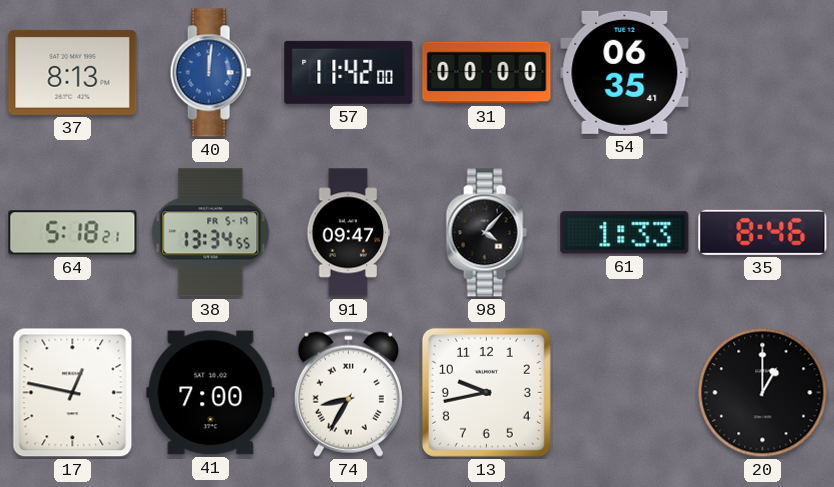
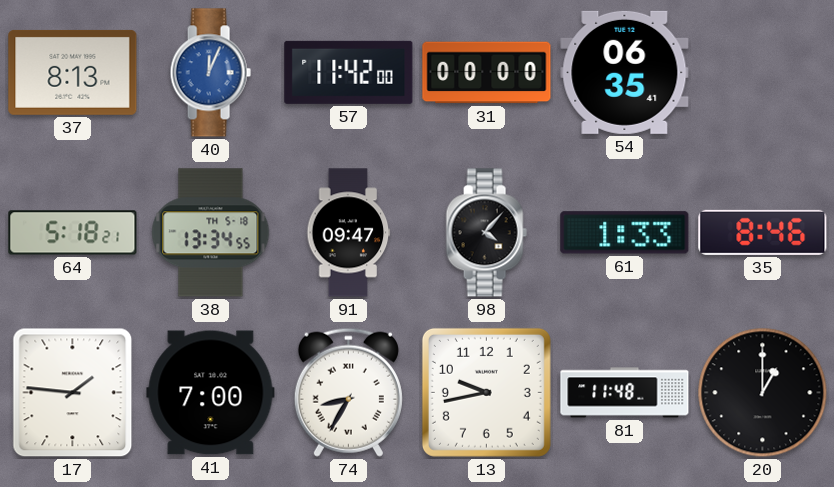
40: 12:01 -> 12:04 (210, 73)
38 date: FR 5-19 -> TH 5-18 (211, 233)
17: 12:47 -> 1:46 (73, 393)
81: none -> 11:48 (625, 393)
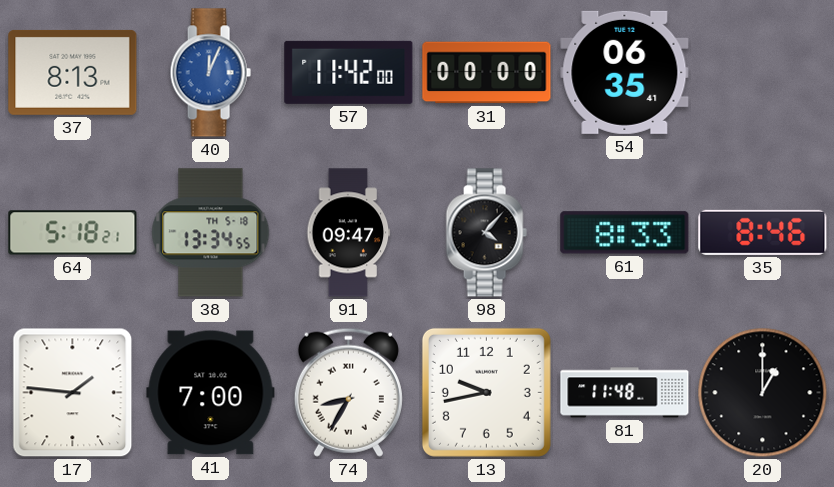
61: 1:33 -> 8:33 (625, 233)
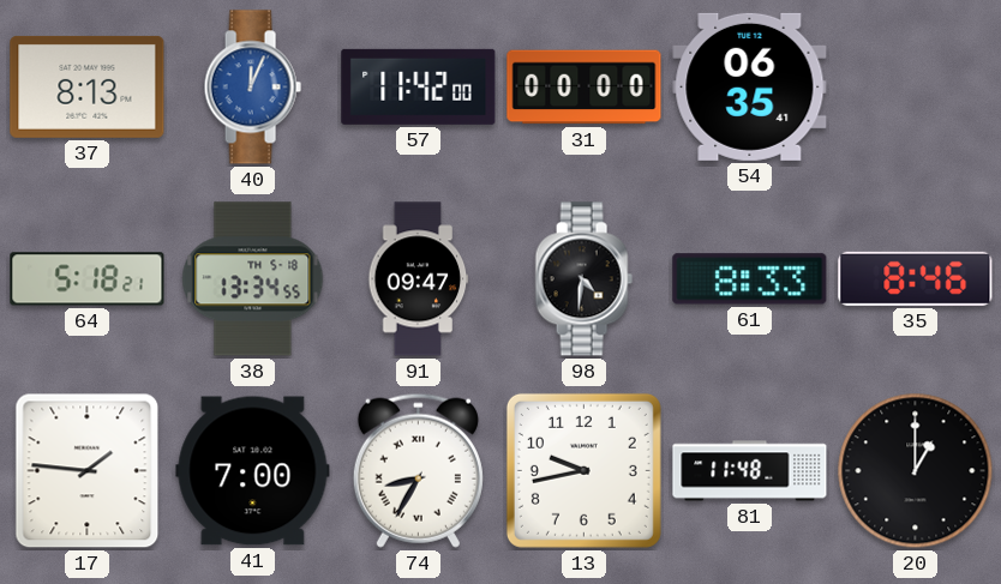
98: 4:07 -> 4:31 (583, 279)
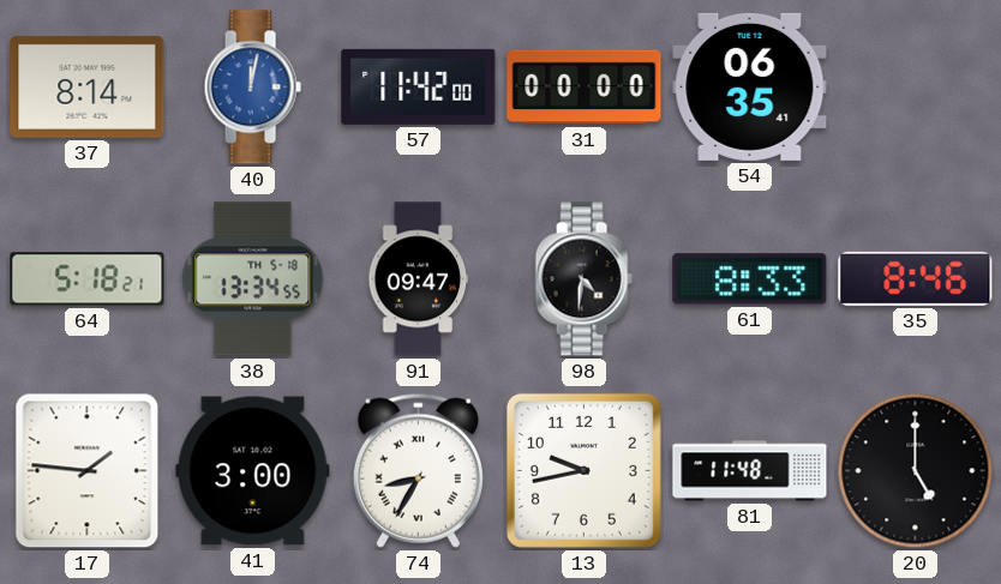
37: 8:13 -> 8:14 (88, 86)
40: 12:04 -> 12:02 (252, 88)
41: 7:00 -> 3:00 (253, 471)
20: 1:00 -> 5:00 (916, 471)
